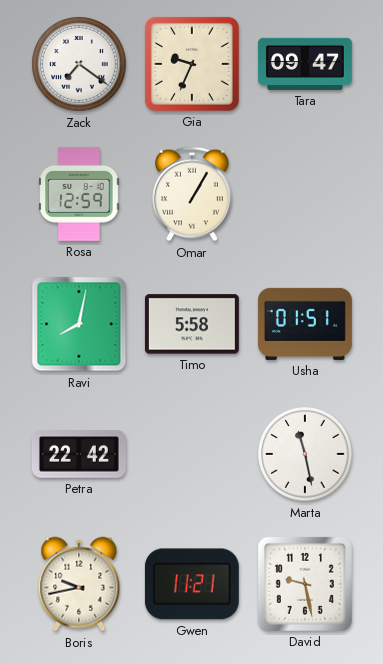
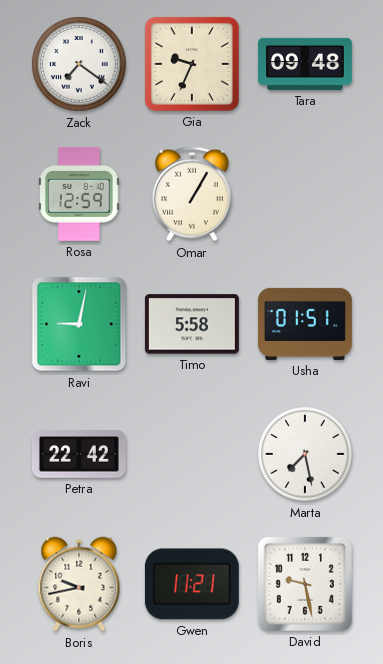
Tara: 09:47 -> 09:48 (305, 64)
Ravi: 8:02 -> 9:02 (79, 324)
Marta: 11:28 -> 7:28 (305, 454)
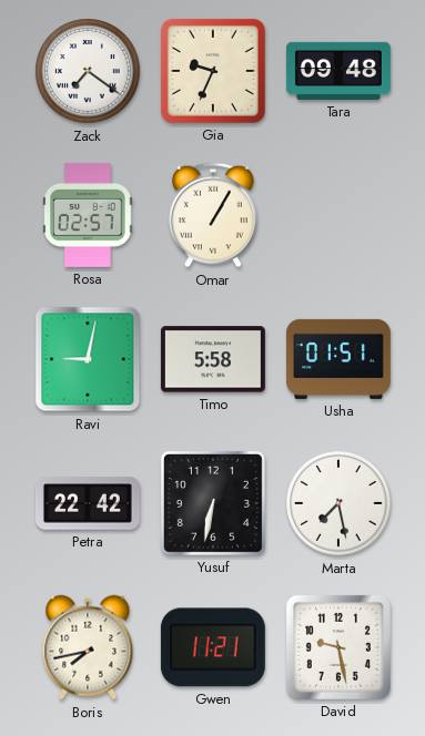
Rosa: 12:59 -> 02:57 (88, 215)
Yusuf: none -> 6:32 (213, 503)
Boris: 9:43 -> 7:43 (88, 647)
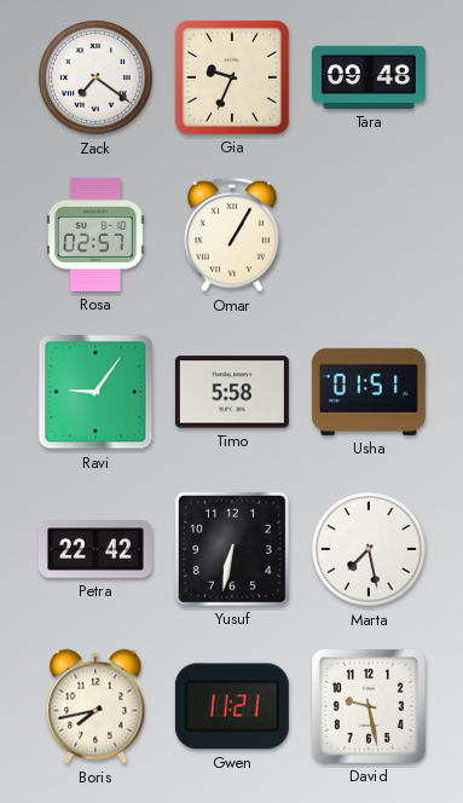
Ravi: 9:02 -> 9:06 (96, 392)
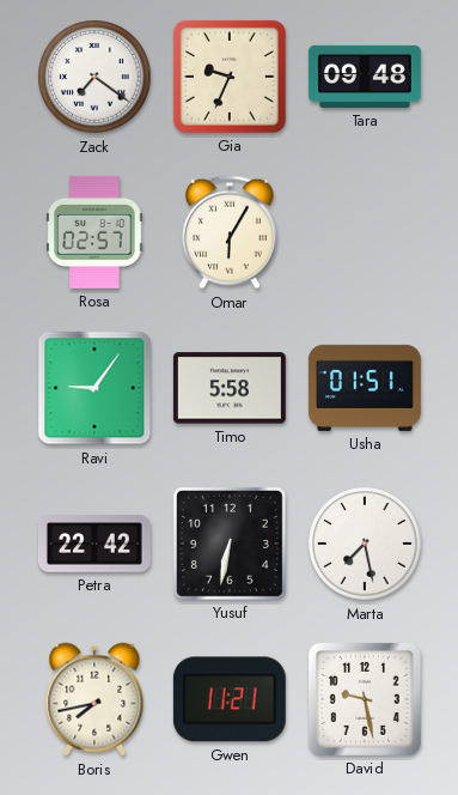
Omar: 1:05 -> 6:05 (230, 232)
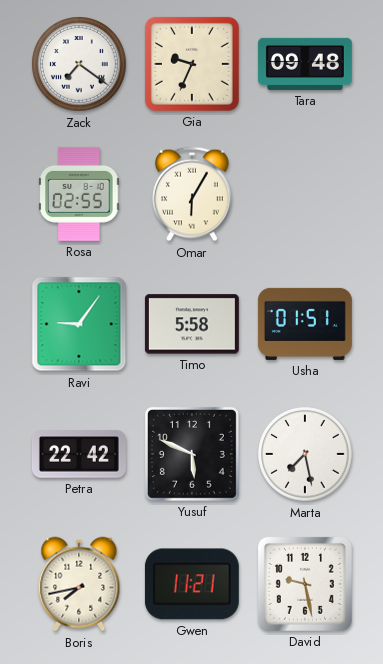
Rosa: 02:57 -> 02:55 (79, 194)
Yusuf: 6:32 -> 5:49 (192, 454)
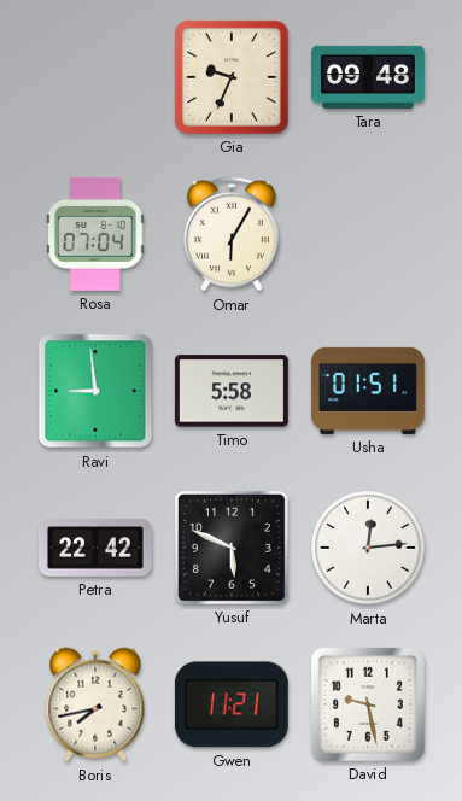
Zack: 7:21 -> none (79, 64)
Rosa: 02:55 -> 07:04 (95, 234)
Ravi: 9:06 -> 8:59 (95, 391)
Marta: 7:28 -> 12:14 (368, 548)
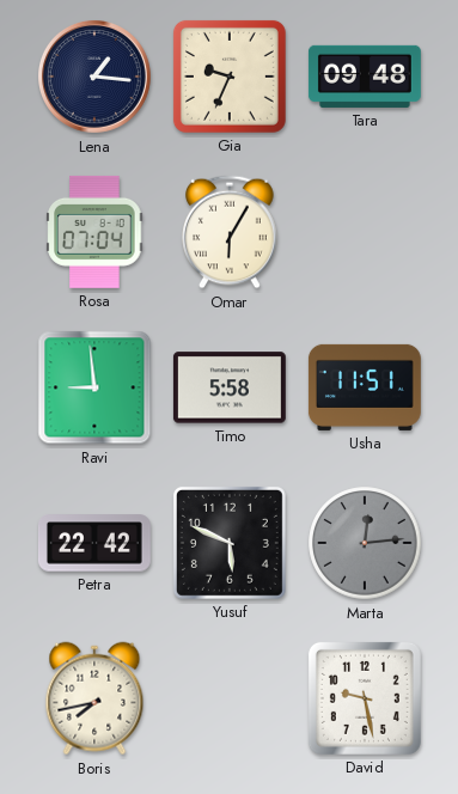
Lena: none -> 1:16 (94, 77)
Usha: 01:51 -> 11:51 (365, 387)
Marta dial: white -> grey (365, 543)
Gwen: 11:21 -> none (232, 704)
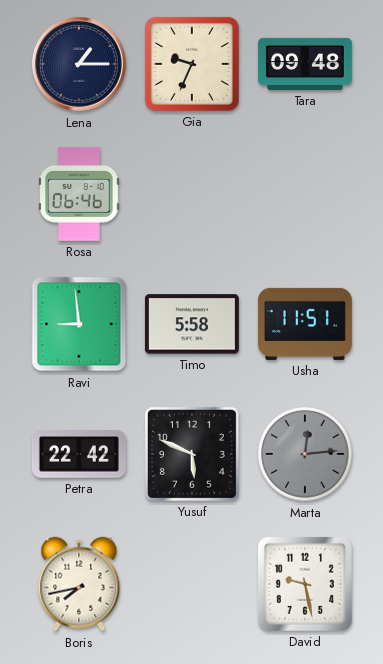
Lena: 1:16 -> 1:15 (79, 64)
Rosa: 07:04 -> 06:46 (79, 194)
Omar: 6:05 -> none (230, 232)
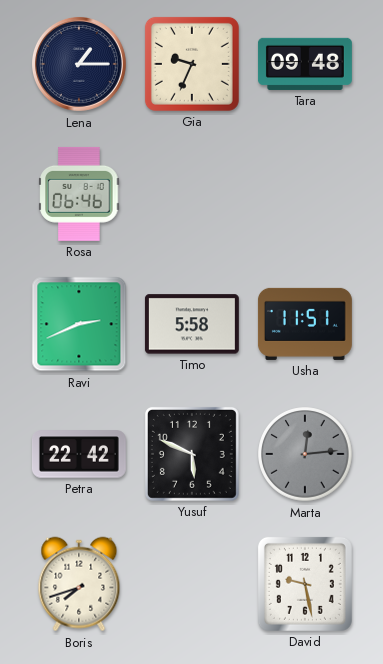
Ravi: 8:59 -> 2:41 (79, 324)
Boris: 7:43 -> 7:42 (79, 584)
